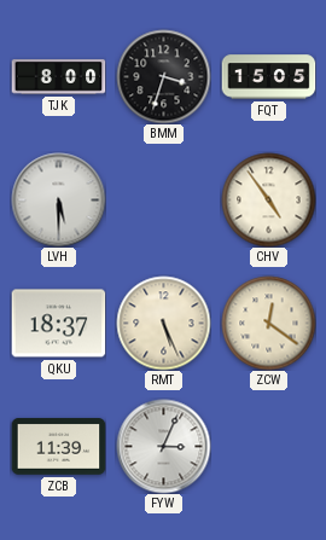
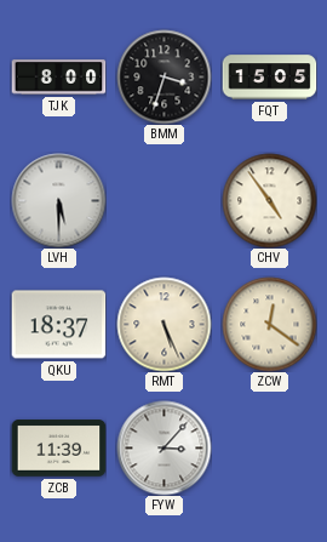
FYW: 3:04 -> 3:07 (163, 447)
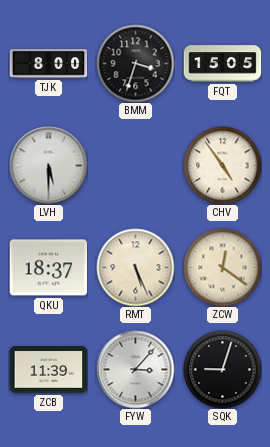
SQK: none -> 9:03 (222, 369)
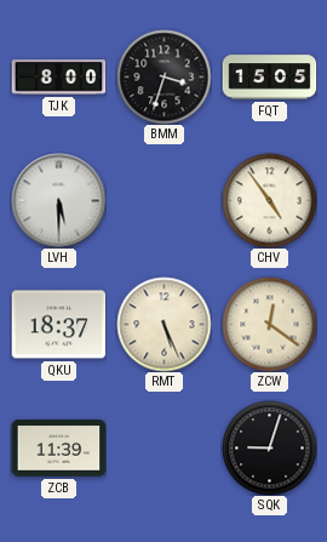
FYW: 3:07 -> none (135, 369)
